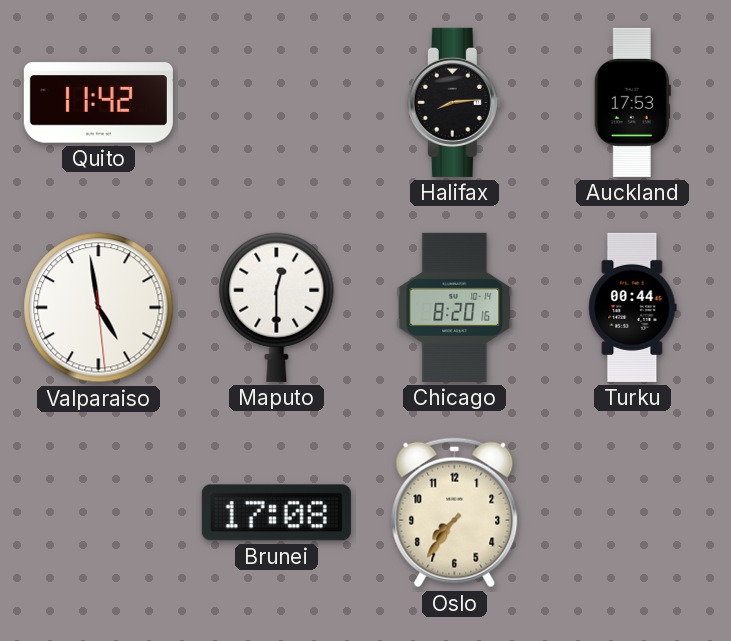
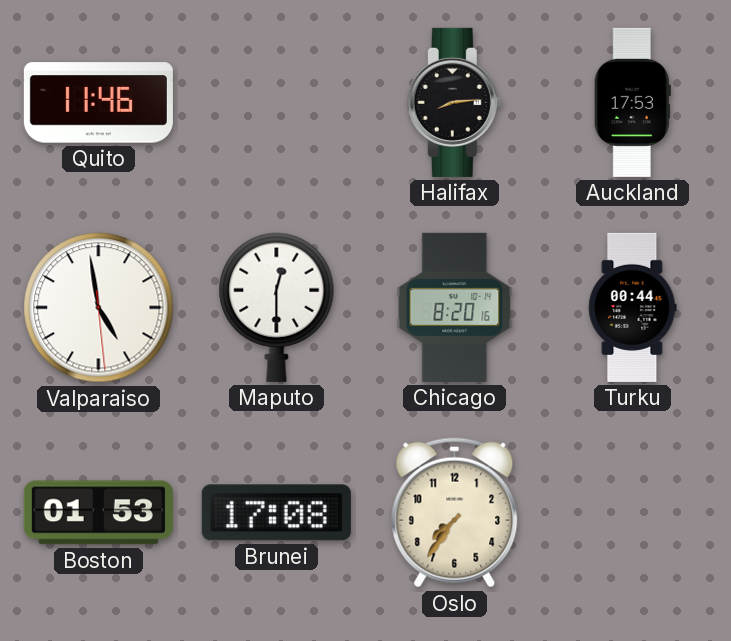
Quito: 11:42 -> 11:46 (98, 103)
Boston: none -> 01:53 (98, 513)
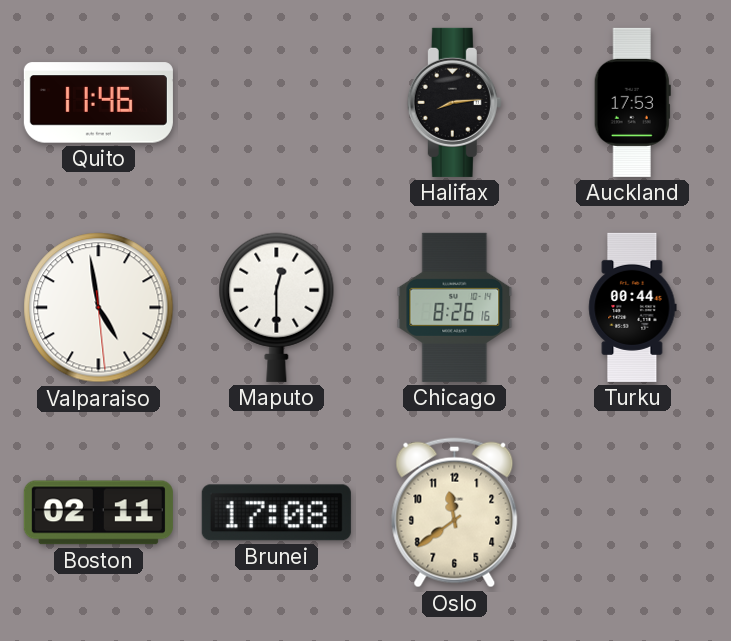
Chicago: 8:20 -> 8:26 (455, 307)
Boston: 01:53 -> 02:11 (98, 513)
Oslo: 7:36 -> 11:39 (455, 513)
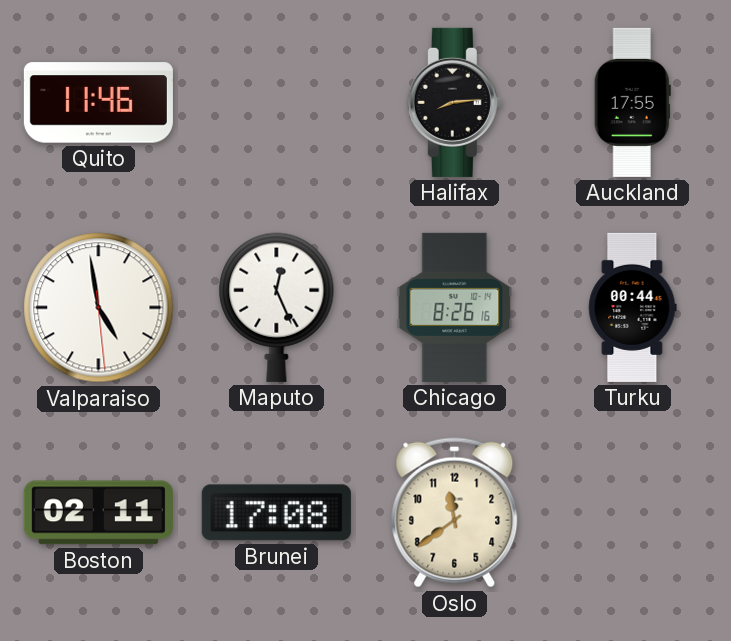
Auckland: 17:53 -> 17:55 (632, 102)
Maputo: 12:30 -> 12:26 (277, 307)
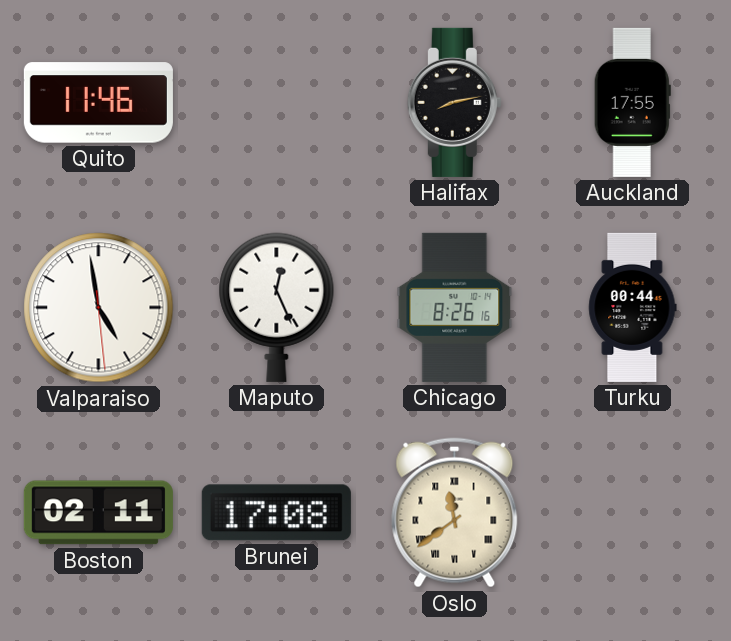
Halifax: 8:14 -> 8:13 (454, 102)
Oslo numerals: Arabic -> Roman (455, 513)
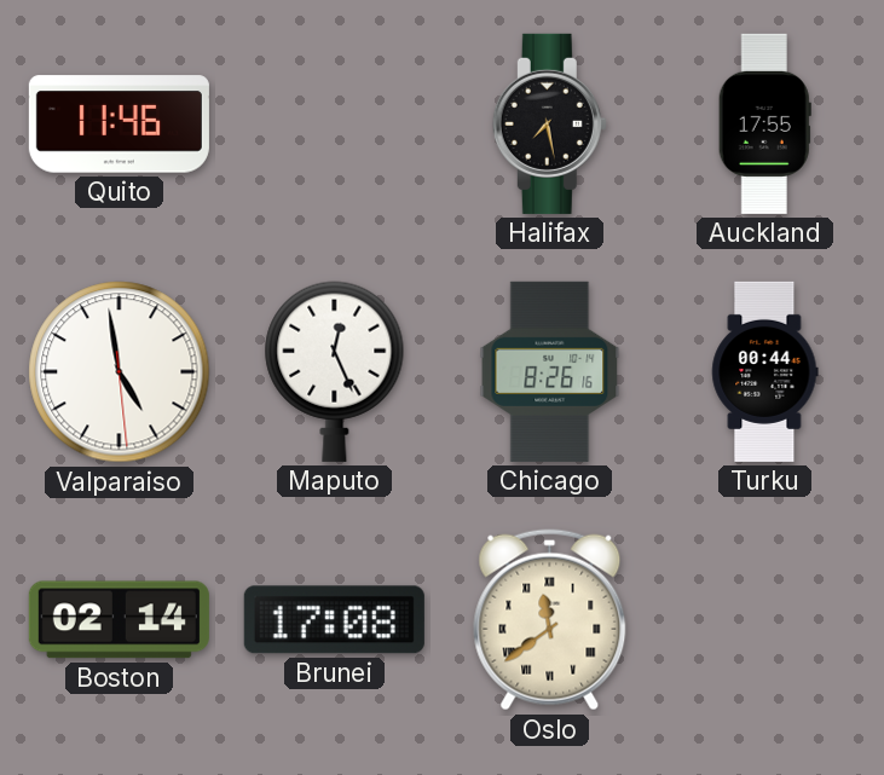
Halifax: 8:13 -> 7:28 (549, 123)
Boston: 02:11 -> 02:14 (119, 620)
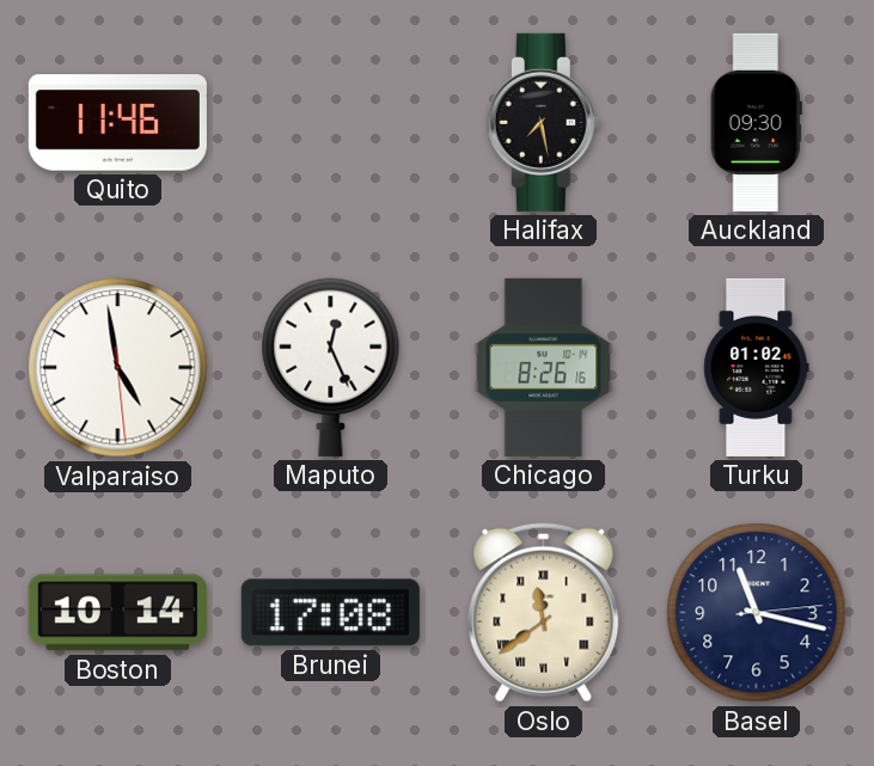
Auckland: 17:55 -> 09:30 (756, 122)
Turku: 00:44 -> 01:02 (757, 367)
Boston: 02:14 -> 10:14 (117, 613)
Basel: none -> 11:17 (757, 613)
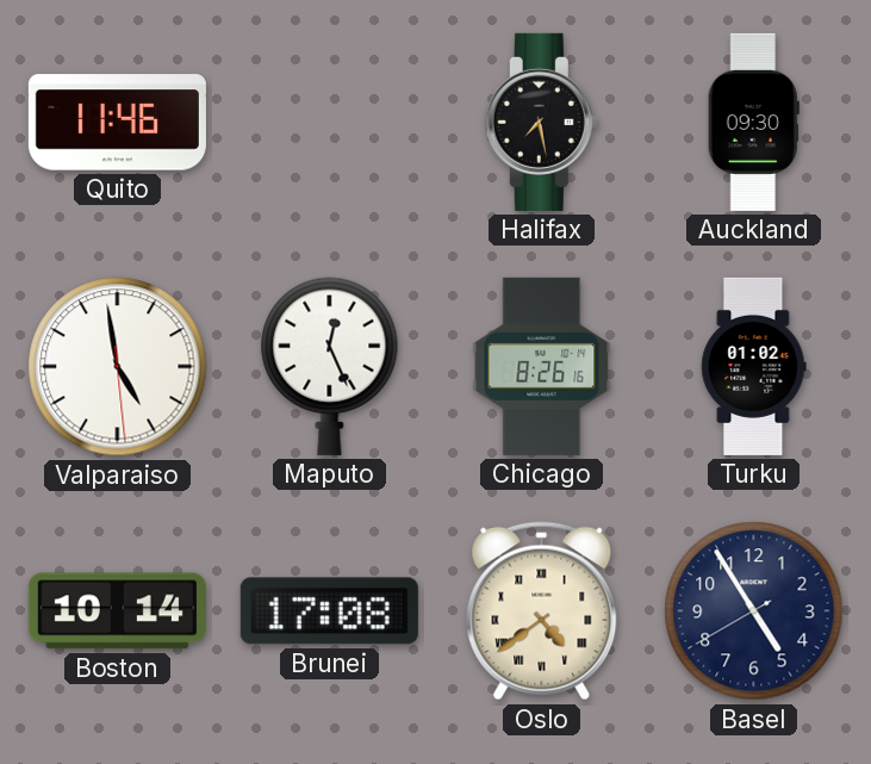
Oslo: 11:39 -> 4:39 (542, 611)
Basel: 11:17 -> 4:54 (754, 611)
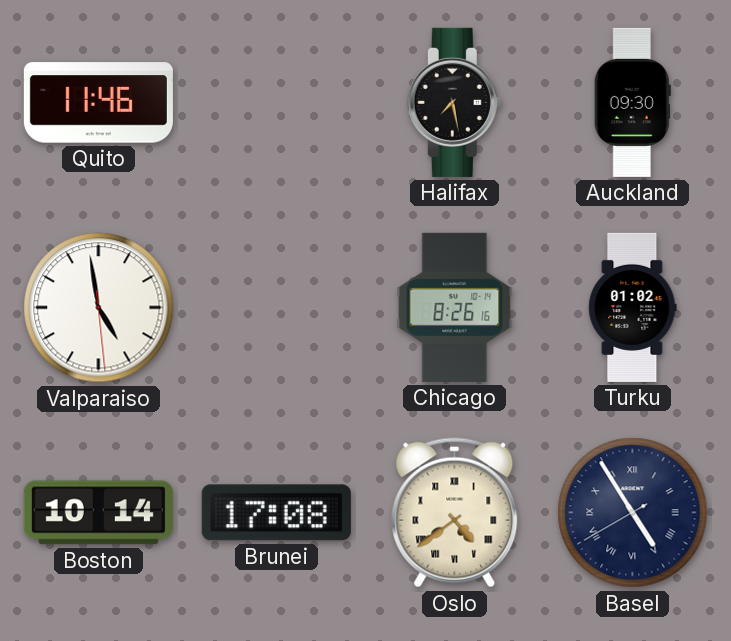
Maputo: 12:26 -> none (330, 366)
Basel numerals: Arabic -> Roman (633, 513)
